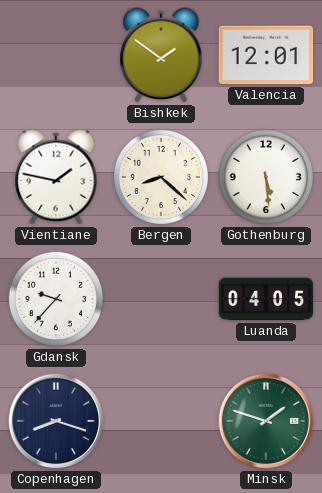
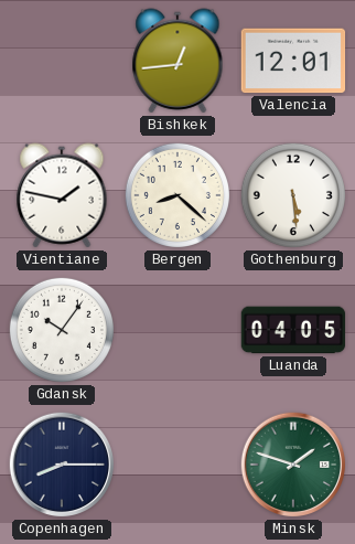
Bishkek: 1:51 -> 12:44 (177, 61)
Gdansk: 9:37 -> 10:06 (62, 330)
Copenhagen: 8:18 -> 8:15 (62, 465)
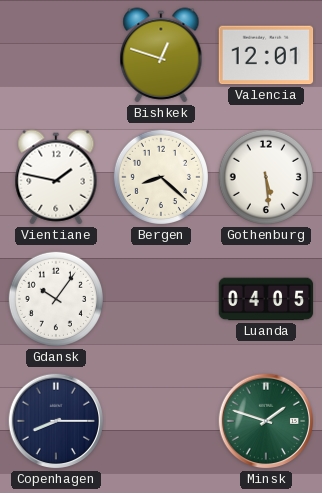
Bishkek: 12:44 -> 12:48 (161, 55)
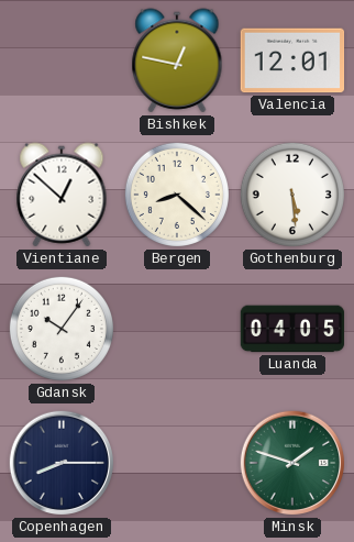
Bishkek: 12:48 -> 12:47 (177, 60)
Vientiane: 1:47 -> 12:52 (62, 195)
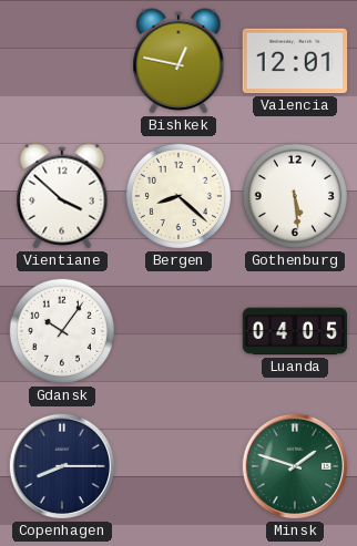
Vientiane: 12:52 -> 3:52 (62, 196)
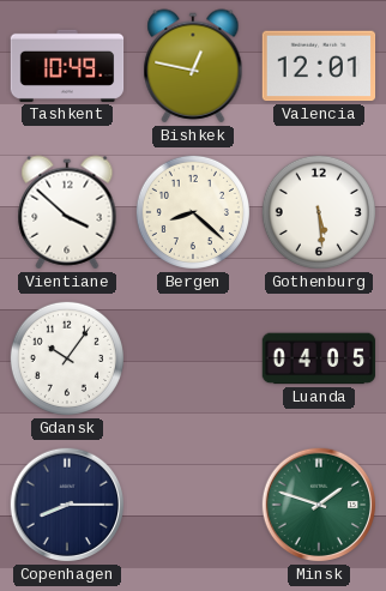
Tashkent: none -> 10:49 (67, 66)
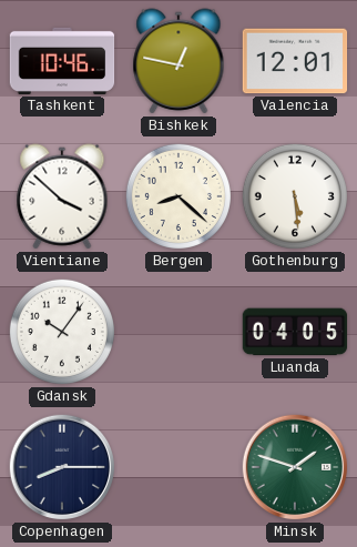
Tashkent: 10:49 -> 10:46 (62, 61)
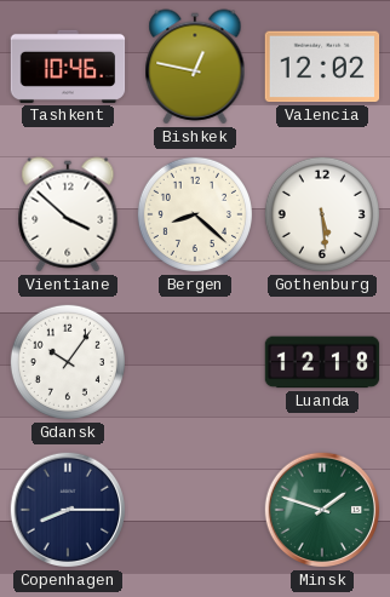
Valencia: 12:01 -> 12:02 (322, 67)
Luanda: 04:05 -> 12:18 (322, 362)
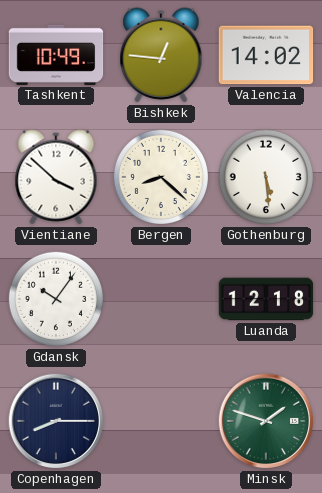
Tashkent: 10:46 -> 10:49 (56, 55)
Bishkek: 12:47 -> 12:46 (161, 55)
Valencia: 12:02 -> 14:02 (266, 55)
